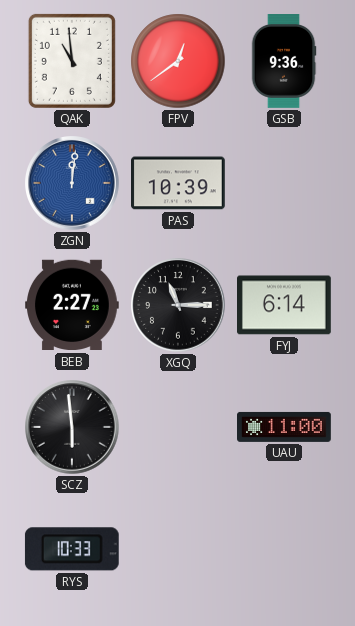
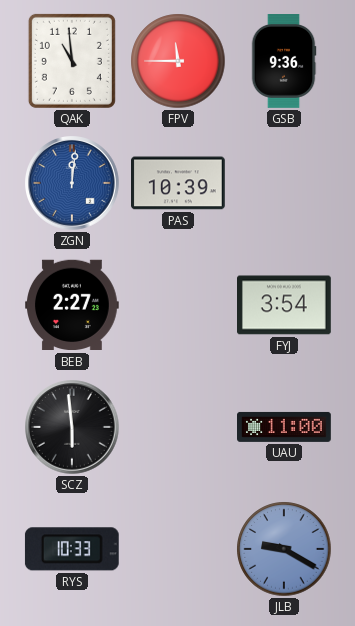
FPV: 12:39 -> 11:45 (178, 61)
XGQ: 11:15 -> none (178, 305)
FYJ: 6:14 -> 3:54 (285, 305)
JLB: none -> 9:20 (284, 549)
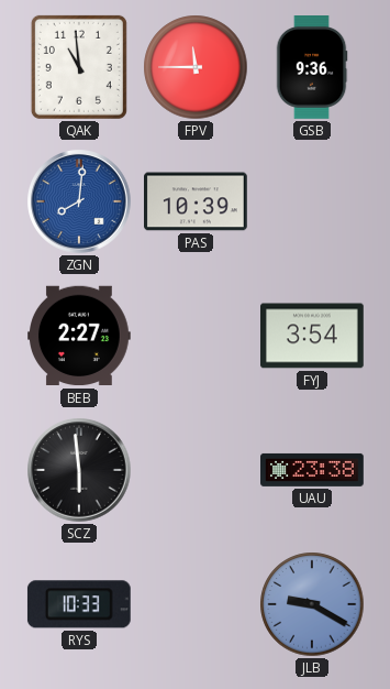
ZGN: 12:01 -> 8:01 (79, 201)
UAU: 11:00 -> 23:38 (312, 470)
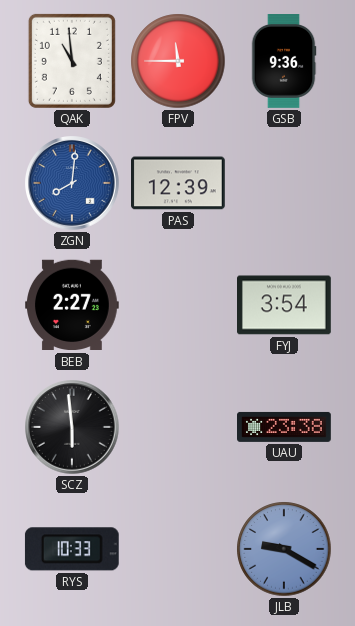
PAS: 10:39 -> 12:39 (179, 183)
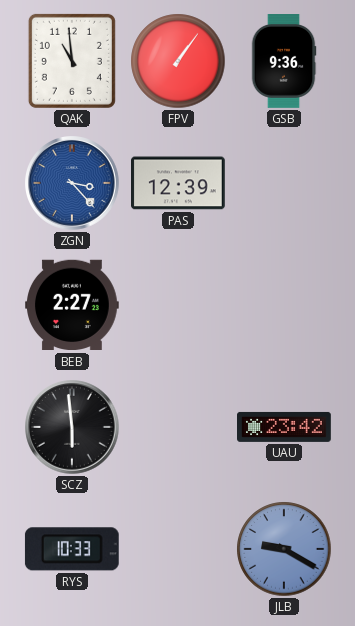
FPV: 11:45 -> 1:06 (178, 61)
ZGN: 8:01 -> 3:23 (72, 183)
FYJ: 3:54 -> none (285, 305)
UAU: 23:38 -> 23:42 (284, 427)
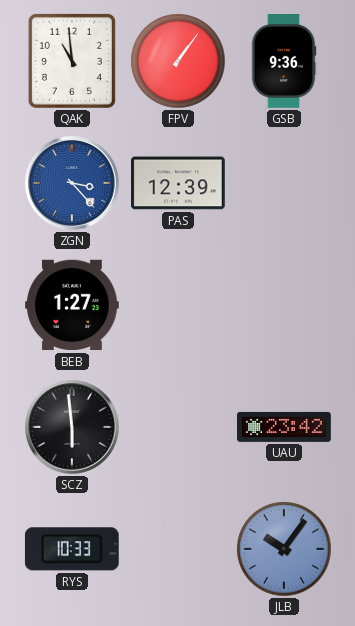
BEB: 2:27 -> 1:27 (73, 305)
JLB: 9:20 -> 10:06 (284, 549)
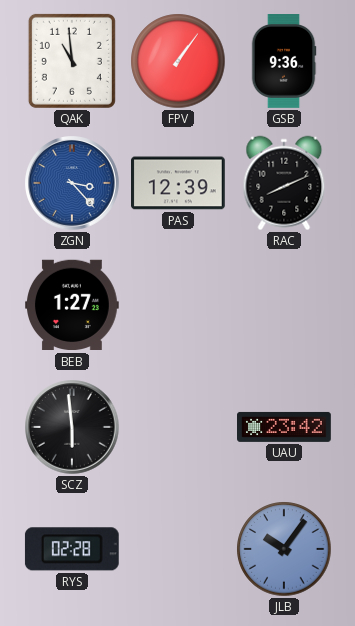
RAC: none -> 8:11 (284, 183)
RYS: 10:33 -> 02:28 (72, 549)
